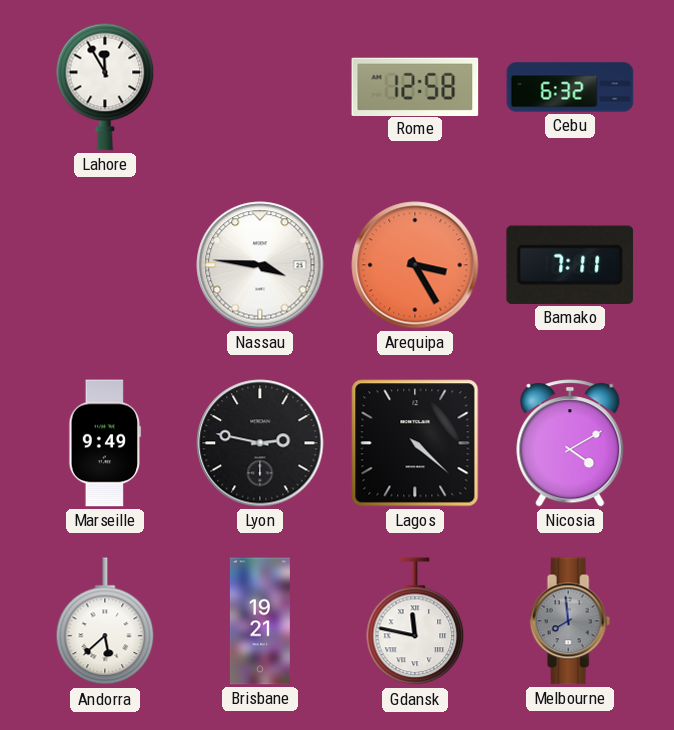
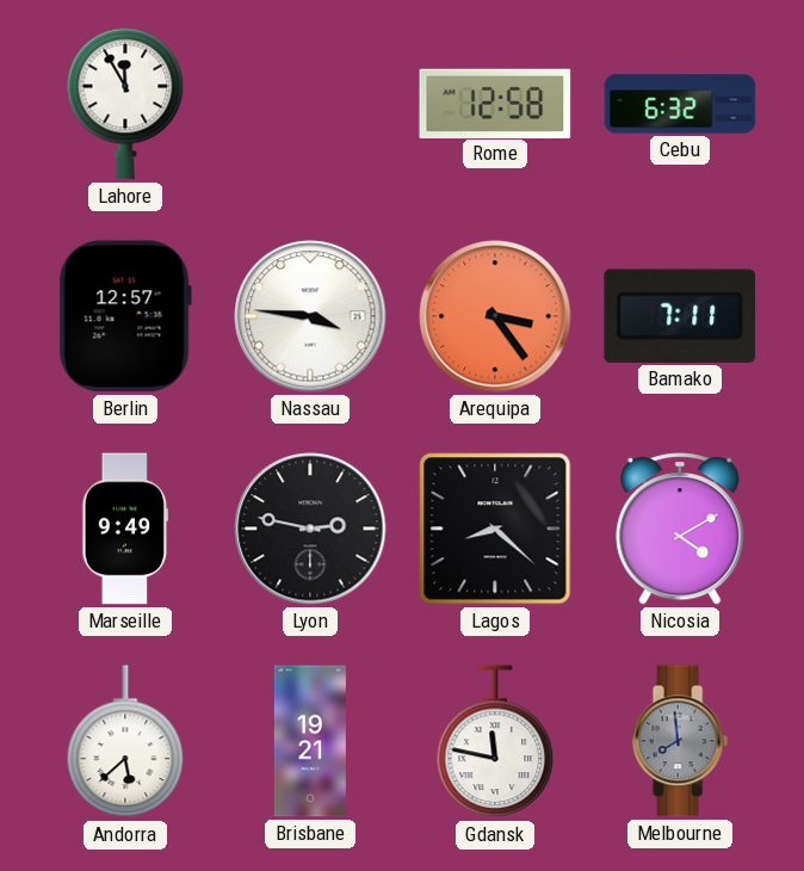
Berlin: none -> 12:57 (125, 316)
Arequipa: 3:25 -> 3:24 (495, 316)
Lagos: 4:22 -> 8:22 (495, 529)
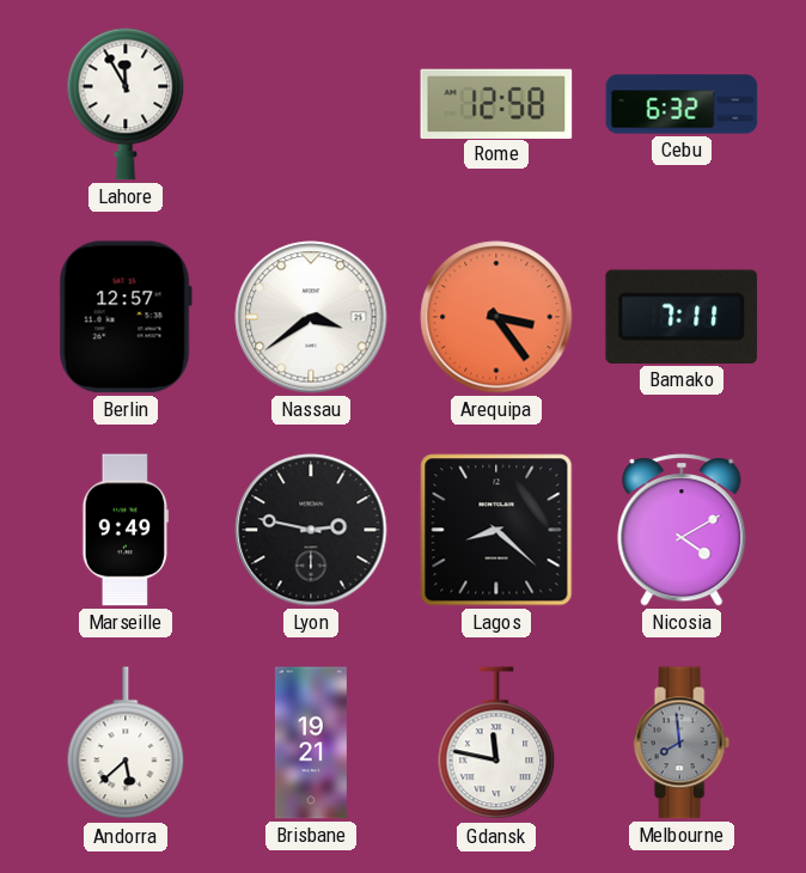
Nassau: 3:46 -> 3:39 (311, 317)
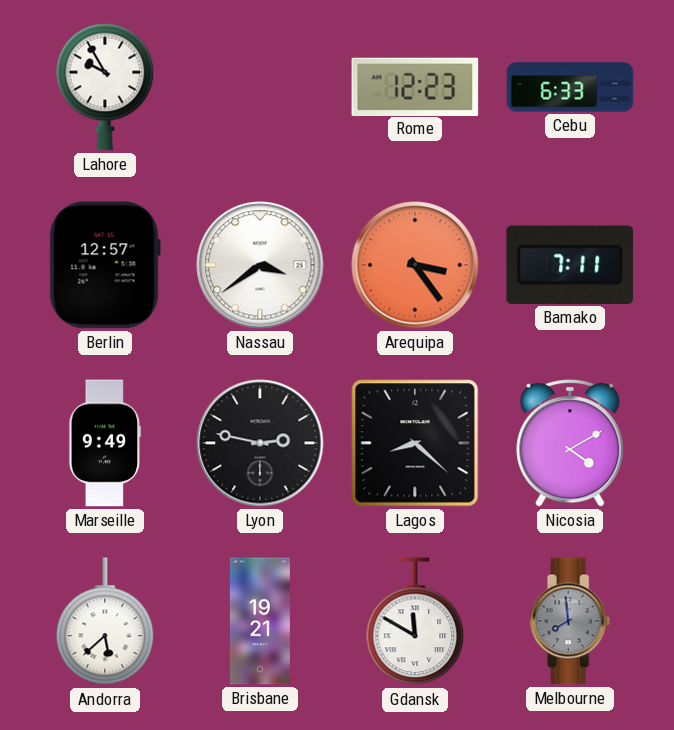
Lahore: 11:55 -> 9:55 (105, 87)
Rome: 12:58 -> 12:23 (415, 86)
Cebu: 6:32 -> 6:33 (570, 87)
Gdansk: 11:47 -> 11:50 (415, 622)
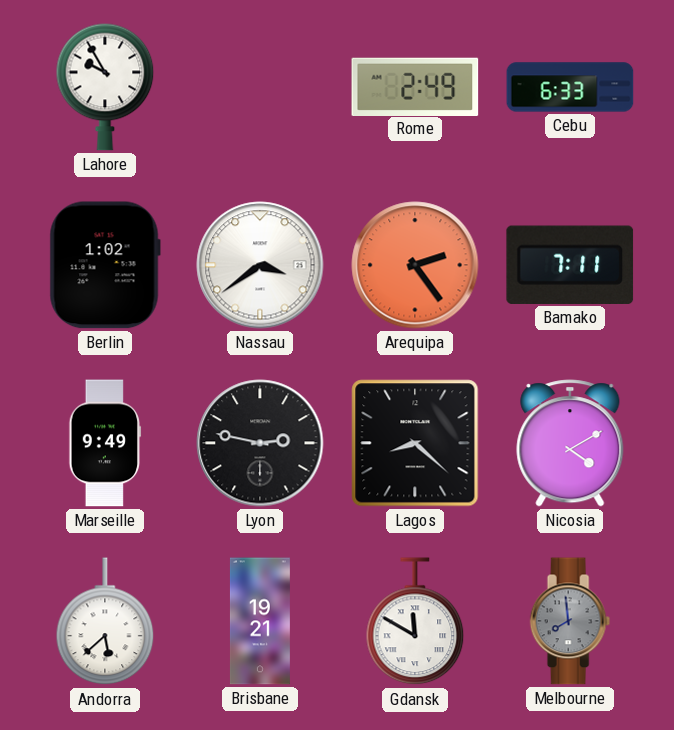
Rome: 12:23 -> 2:49 (415, 86)
Berlin: 12:57 -> 1:02 (105, 265)
Arequipa: 3:24 -> 2:24 (415, 265)
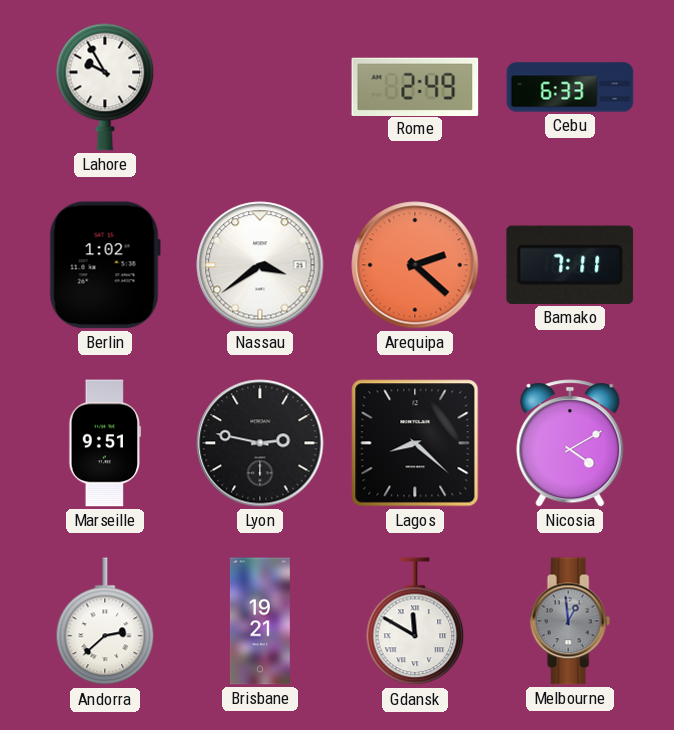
Arequipa: 2:24 -> 2:22 (415, 265)
Marseille: 9:49 -> 9:51 (105, 443)
Andorra: 5:38 -> 2:38 (105, 622)
Melbourne: 7:59 -> 12:59 (570, 621)
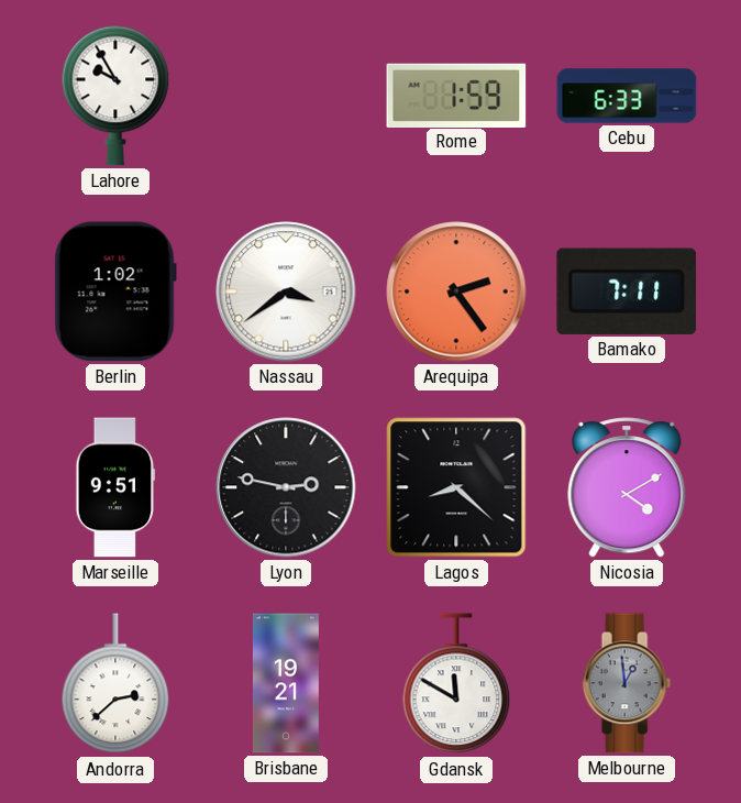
Rome: 2:49 -> 1:59 (456, 95)
Arequipa: 2:22 -> 2:24 (456, 291)
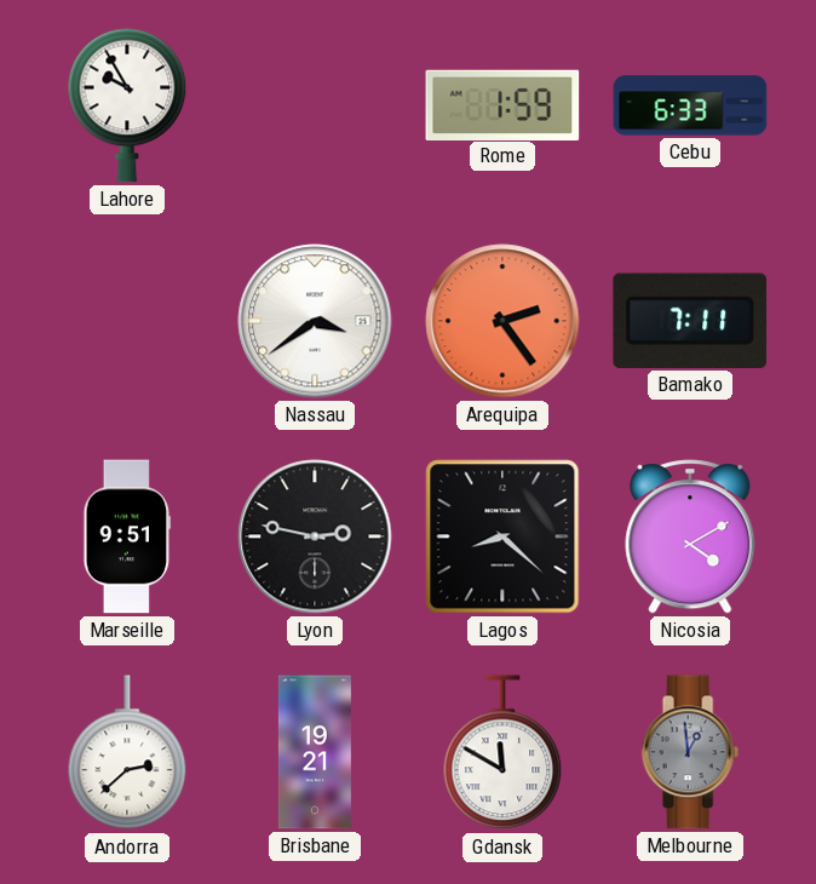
Berlin: 1:02 -> none (115, 291)
